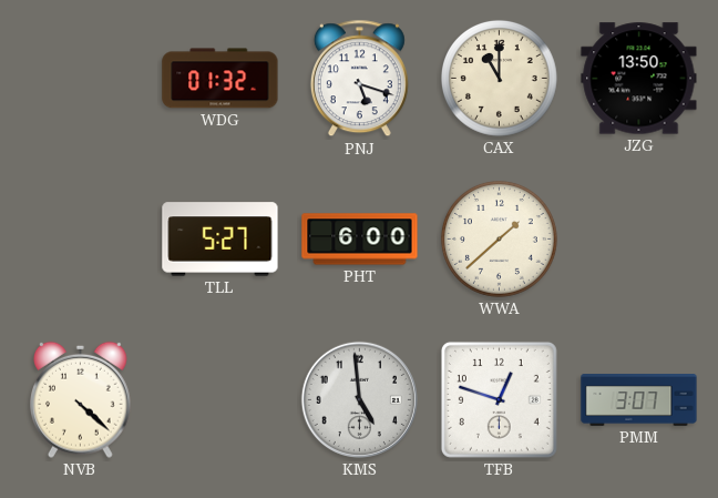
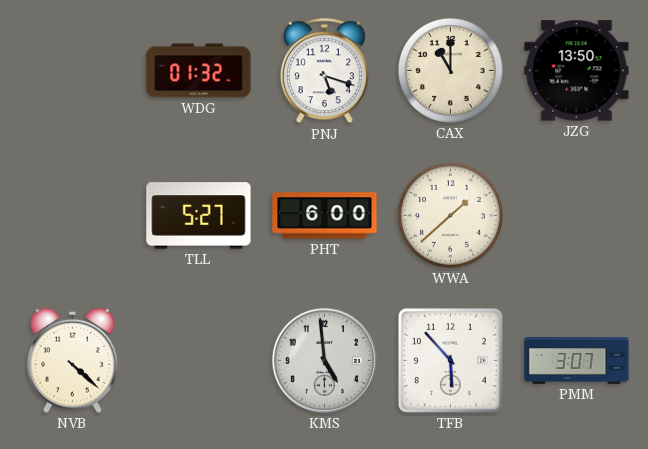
TFB: 12:48 -> 5:53 (450, 360)
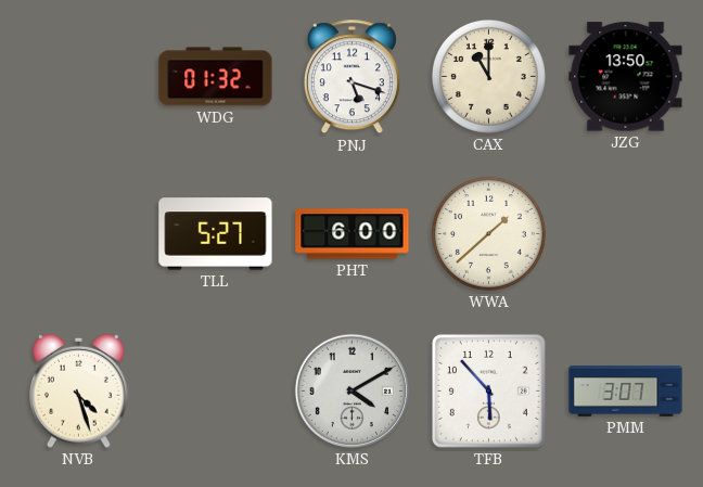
NVB: 4:22 -> 4:27 (79, 390)
KMS: 4:59 -> 4:10 (351, 390)
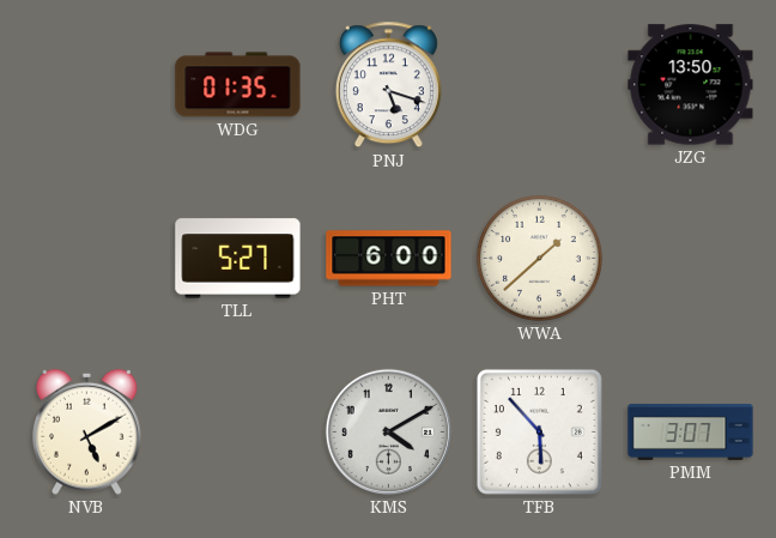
WDG: 01:32 -> 01:35 (238, 85)
CAX: 11:00 -> none (489, 77)
NVB: 4:27 -> 5:10 (87, 431)
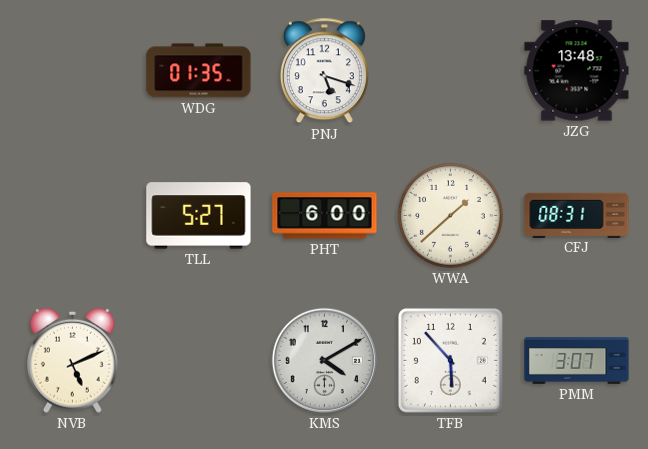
JZG: 13:50 -> 13:48 (577, 71)
CFJ: none -> 08:31 (577, 215)
NVB: 5:10 -> 5:11 (73, 360)
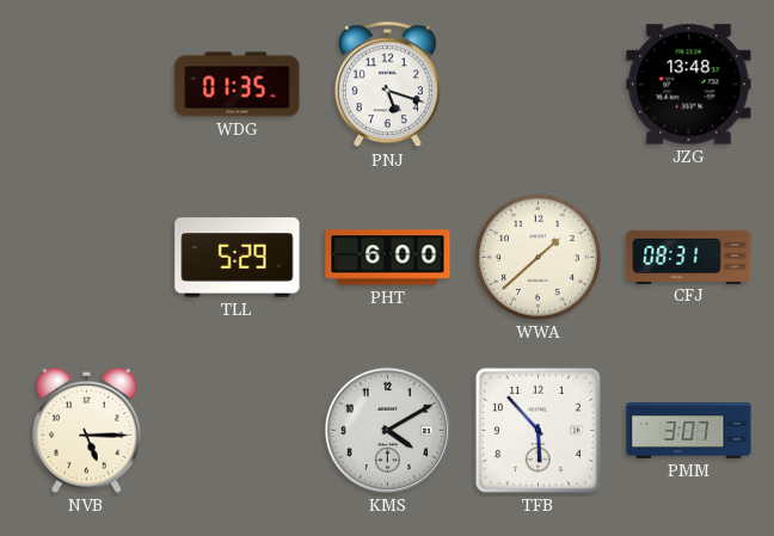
TLL: 5:27 -> 5:29 (238, 258)
NVB: 5:11 -> 5:15 (87, 430)
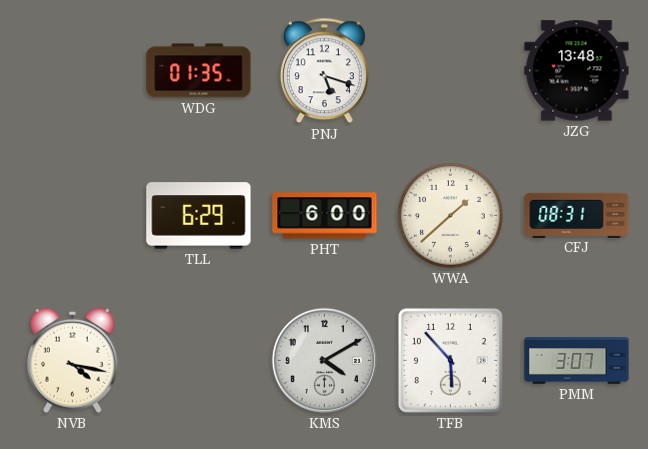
TLL: 5:29 -> 6:29 (199, 216)
NVB: 5:15 -> 4:17 (73, 360)
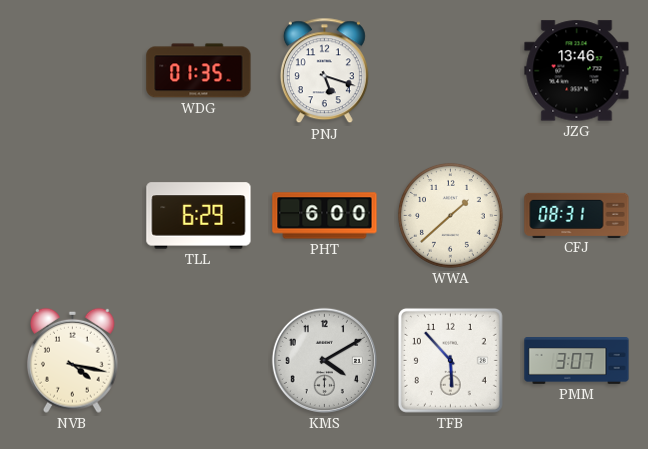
JZG: 13:48 -> 13:46 (577, 71)
